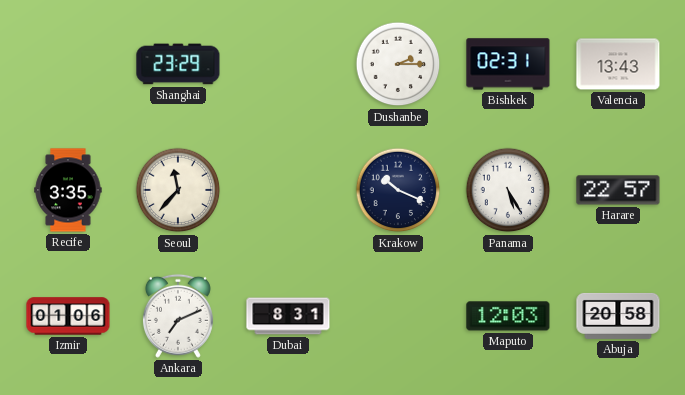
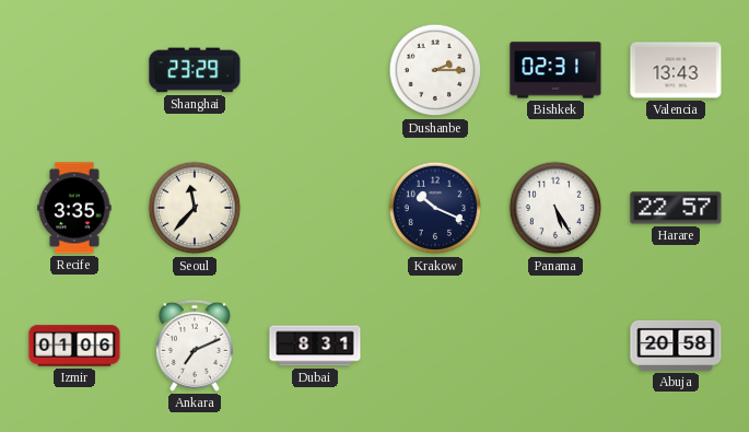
Maputo: 12:03 -> none (508, 316)
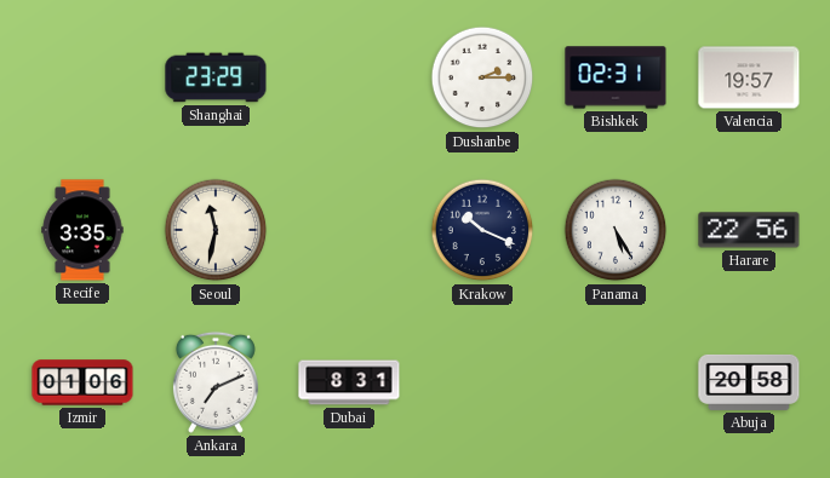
Valencia: 13:43 -> 19:57 (749, 77)
Seoul: 11:37 -> 11:32 (216, 230)
Harare: 22:57 -> 22:56 (749, 230)
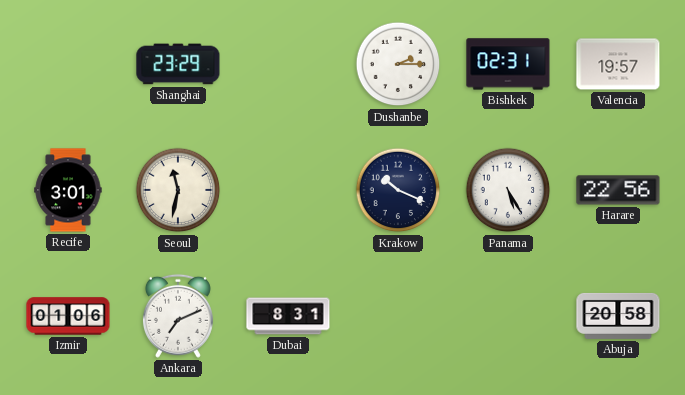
Recife: 3:35 -> 3:01 (68, 190)
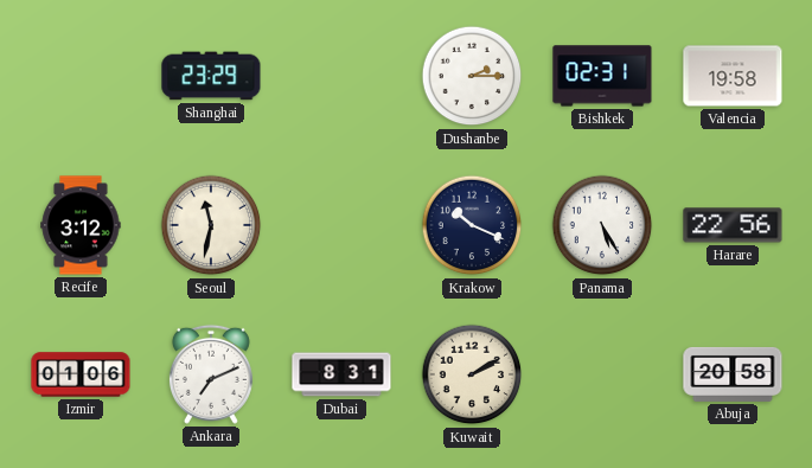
Valencia: 19:57 -> 19:58 (733, 76)
Recife: 3:01 -> 3:12 (81, 225)
Kuwait: none -> 2:10 (472, 374)
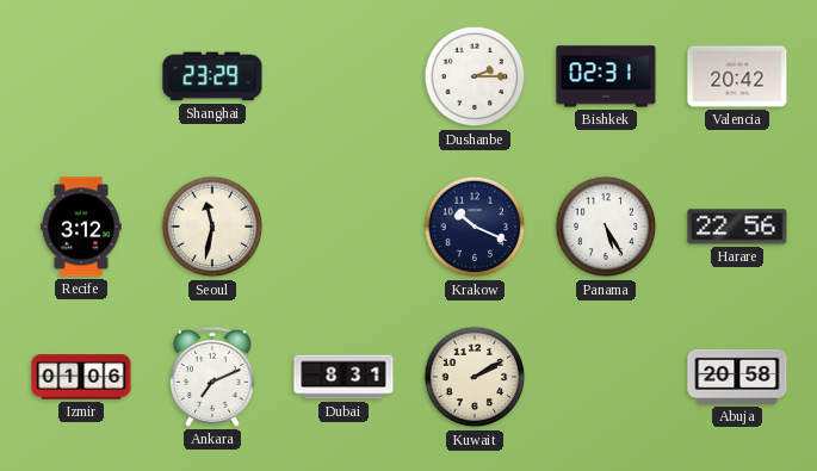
Valencia: 19:58 -> 20:42 (737, 76)
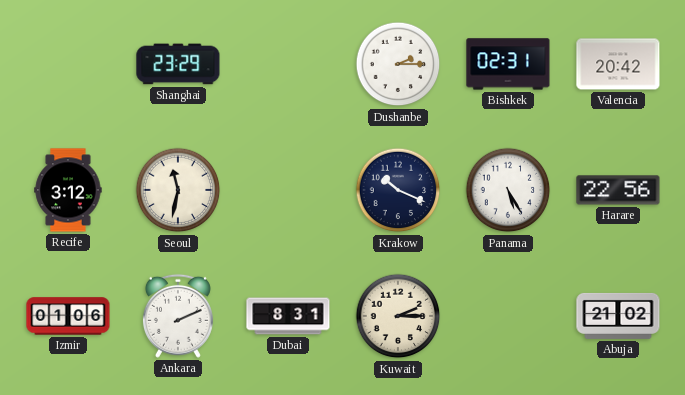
Ankara: 7:11 -> 2:11 (178, 316)
Kuwait: 2:10 -> 2:15 (398, 316)
Abuja: 20:58 -> 21:02 (618, 316)
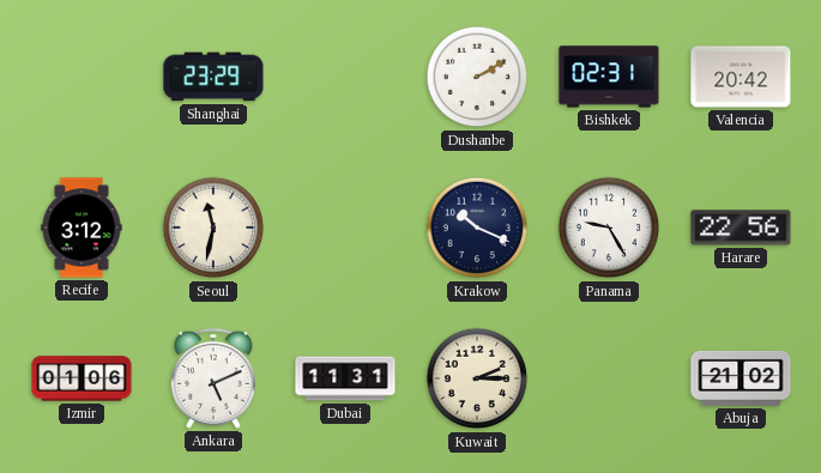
Dushanbe: 2:15 -> 2:10 (477, 77)
Panama: 5:25 -> 9:25 (609, 228)
Ankara: 2:11 -> 5:11 (213, 378)
Dubai: 8:31 -> 11:31 (345, 378)
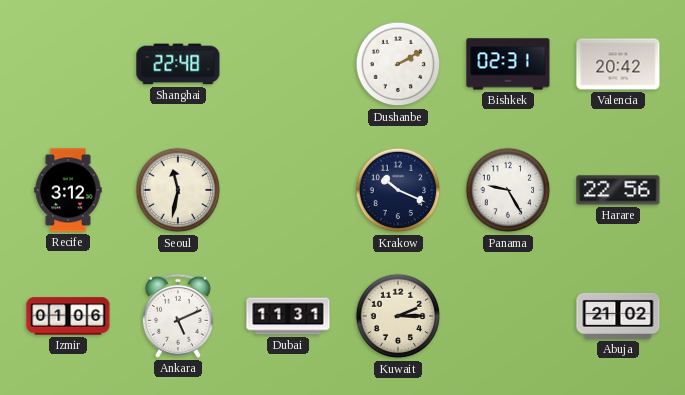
Shanghai: 23:29 -> 22:48 (178, 64)
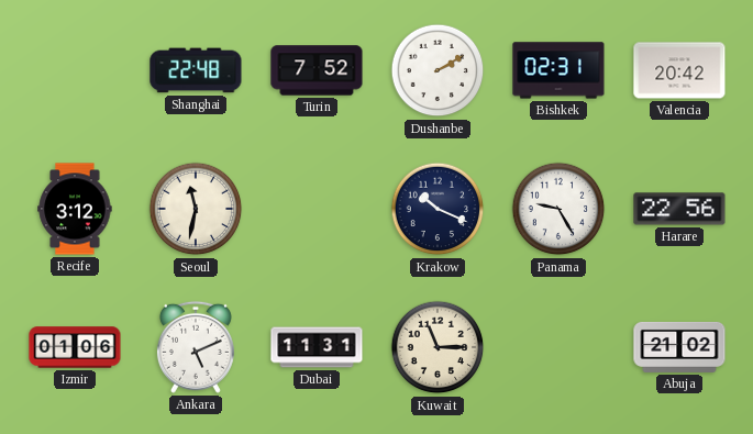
Turin: none -> 7:52 (317, 70)
Kuwait: 2:15 -> 11:15 (438, 347)
